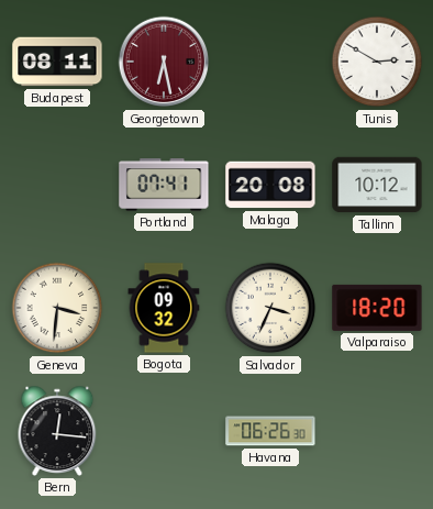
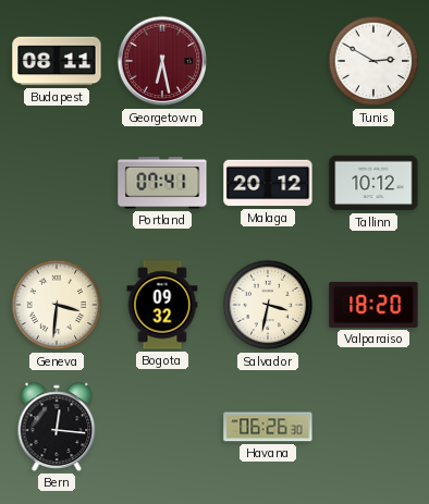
Malaga: 20:08 -> 20:12 (268, 183)
Salvador: 3:34 -> 3:32 (268, 305)
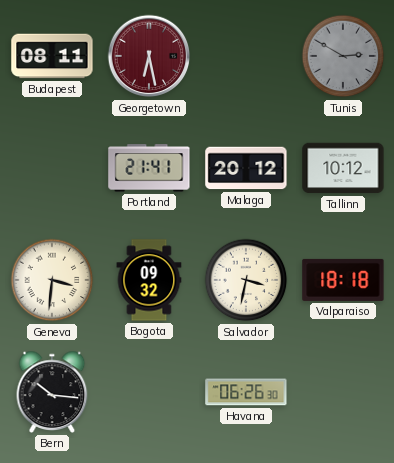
Tunis dial: white -> grey (343, 56)
Portland: 07:41 -> 21:41 (149, 168)
Valparaiso: 18:20 -> 18:18 (343, 280)
Bern: 12:16 -> 10:16 (52, 392)
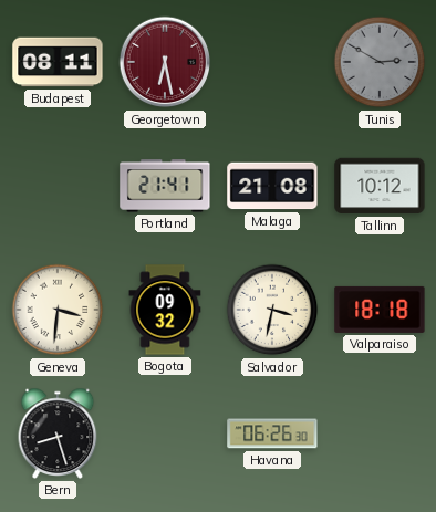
Malaga: 20:12 -> 21:08 (272, 186)
Bern: 10:16 -> 8:27 (58, 433)
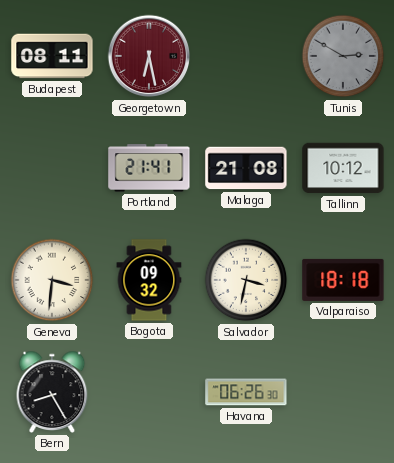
Bern: 8:27 -> 8:25 (52, 392)
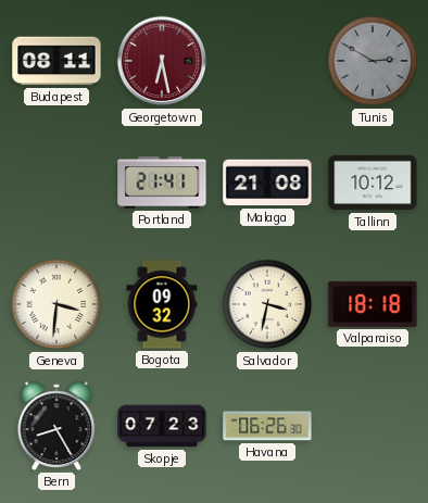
Skopje: none -> 07:23 (162, 426)
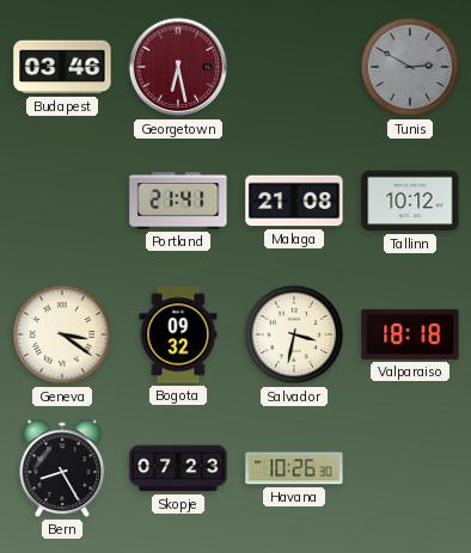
Budapest: 08:11 -> 03:46 (62, 67)
Geneva: 3:31 -> 3:21 (62, 334)
Havana: 06:26 -> 10:26 (294, 468)
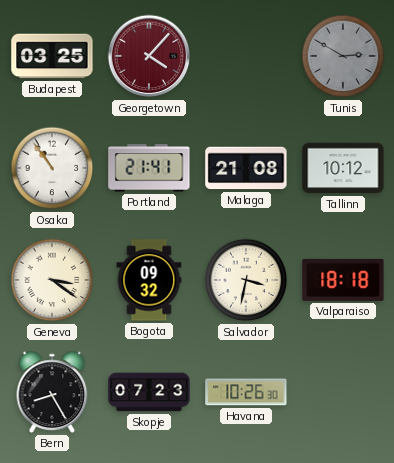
Budapest: 03:46 -> 03:25 (52, 56)
Georgetown: 6:28 -> 4:07 (149, 56)
Osaka: none -> 10:54 (52, 168)
